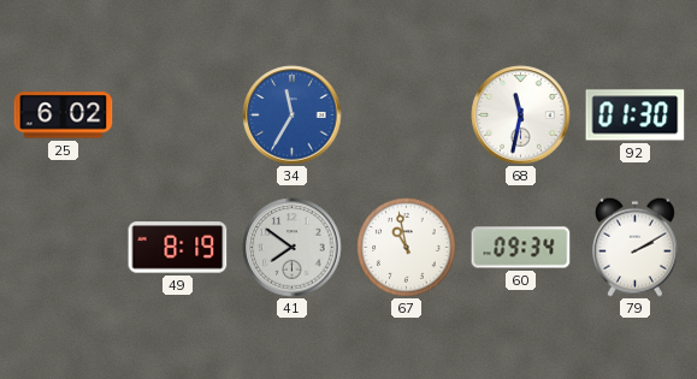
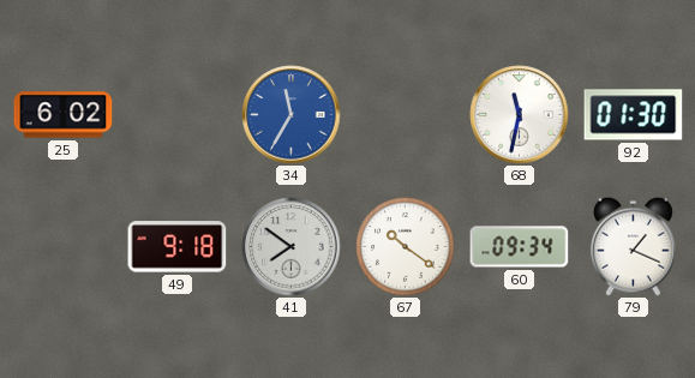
49: 8:19 -> 9:18 (178, 247)
67: 10:58 -> 10:21 (406, 247)
79: 2:10 -> 1:19 (633, 246)
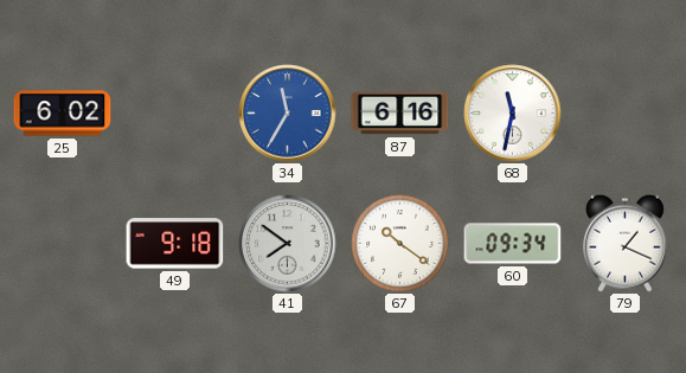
87: none -> 6:16 (400, 114)
92: 01:30 -> none (634, 115)
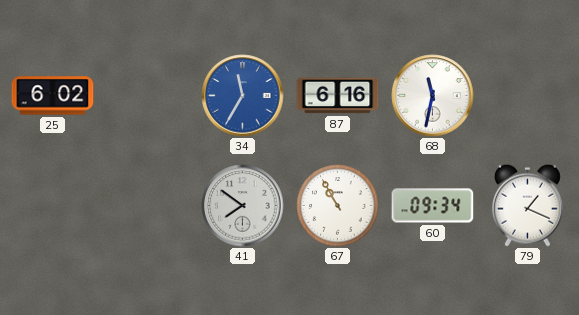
49: 9:18 -> none (175, 244)
67: 10:21 -> 10:55 (338, 206)
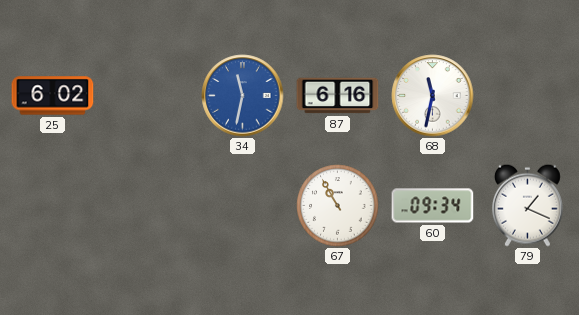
34: 11:35 -> 11:32 (243, 96)
41: 7:51 -> none (243, 206)
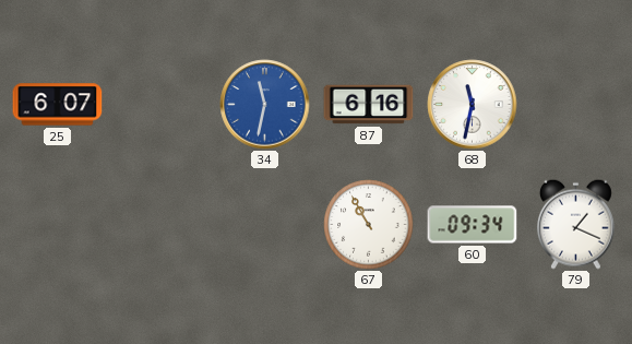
25: 6:02 -> 6:07 (58, 105)
